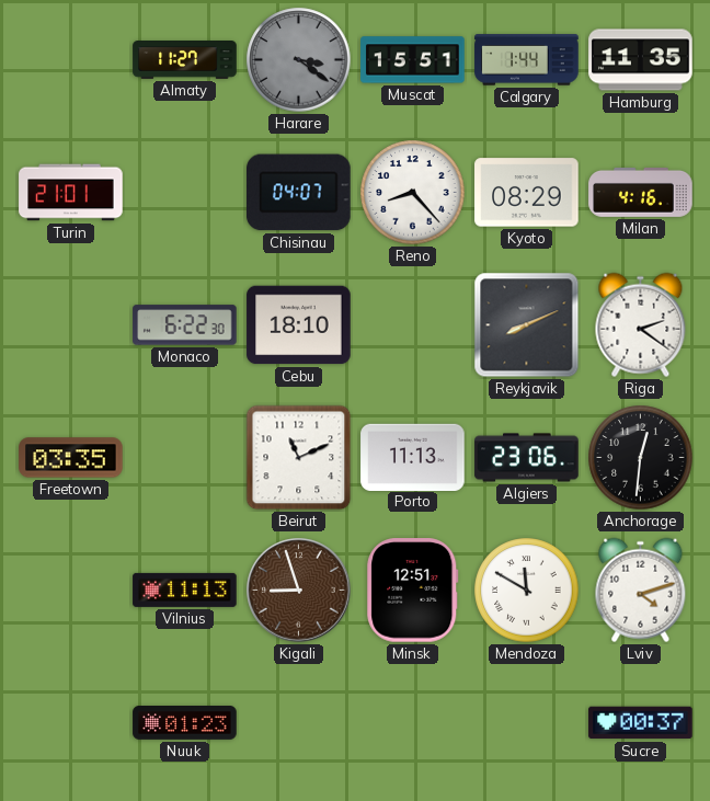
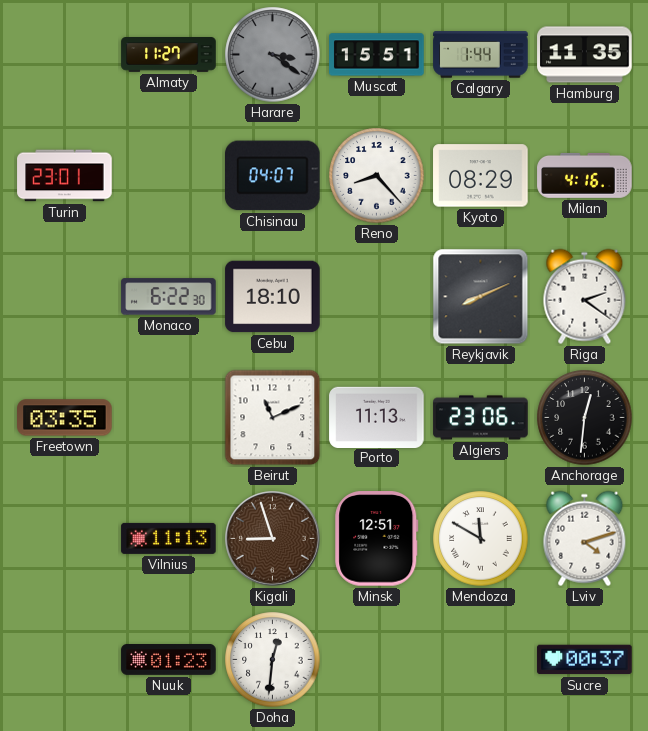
Turin: 21:01 -> 23:01 (65, 176)
Doha: none -> 12:31 (273, 660)
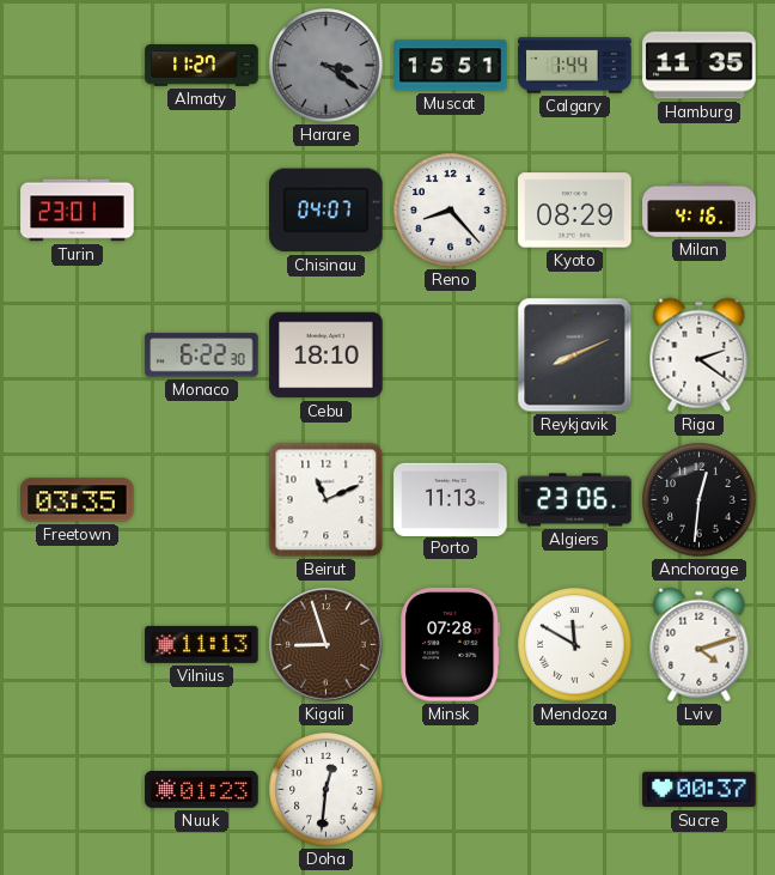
Minsk: 12:51 -> 07:28 (451, 645)
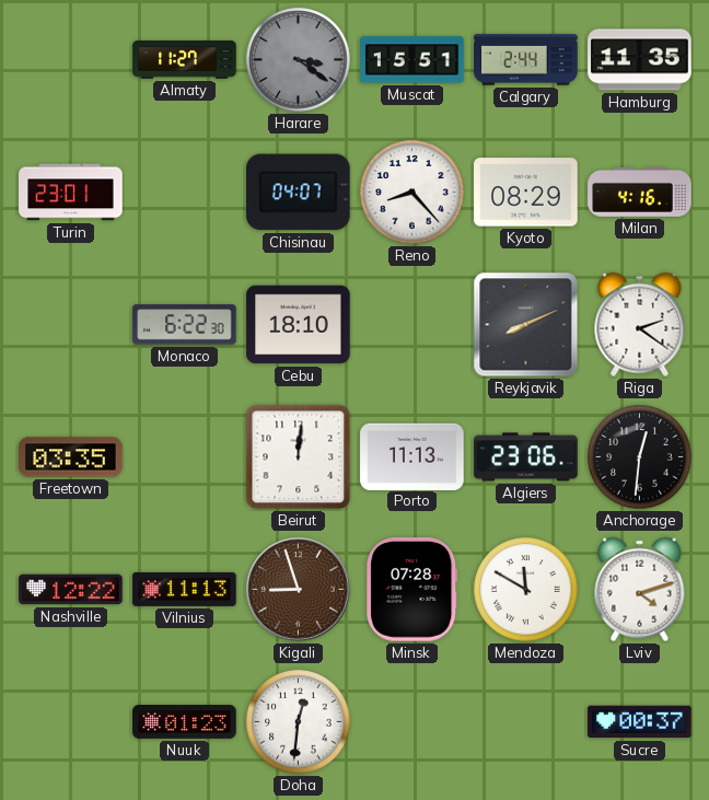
Calgary: 1:44 -> 2:44 (526, 60)
Beirut: 11:11 -> 12:01 (299, 457)
Nashville: none -> 12:22 (71, 590)
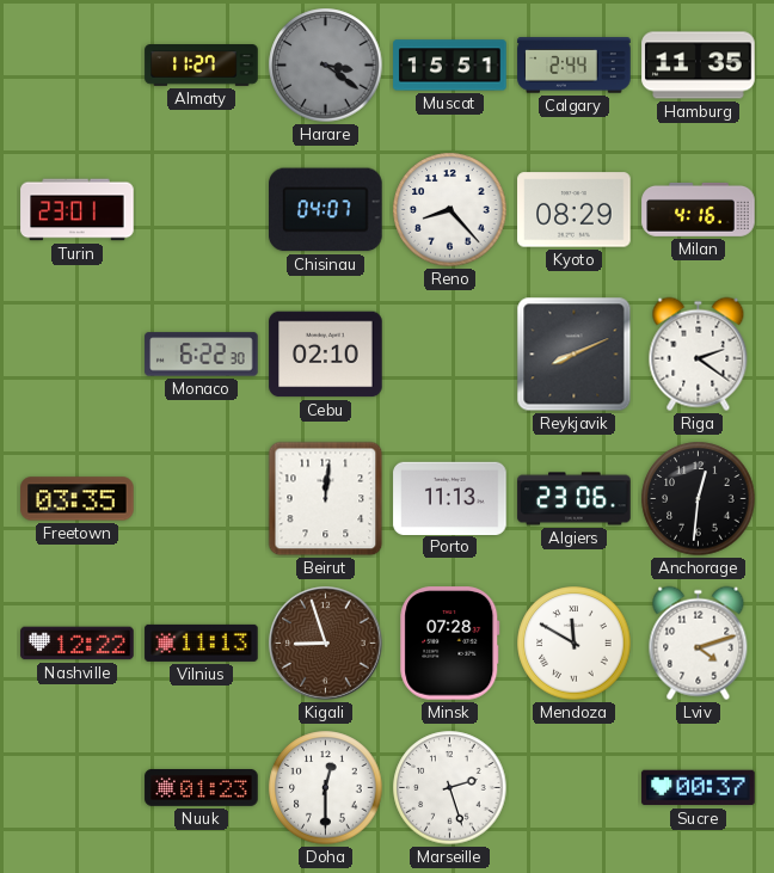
Cebu: 18:10 -> 02:10 (326, 355)
Doha: 12:31 -> 12:30 (326, 788)
Marseille: none -> 2:27 (450, 788)
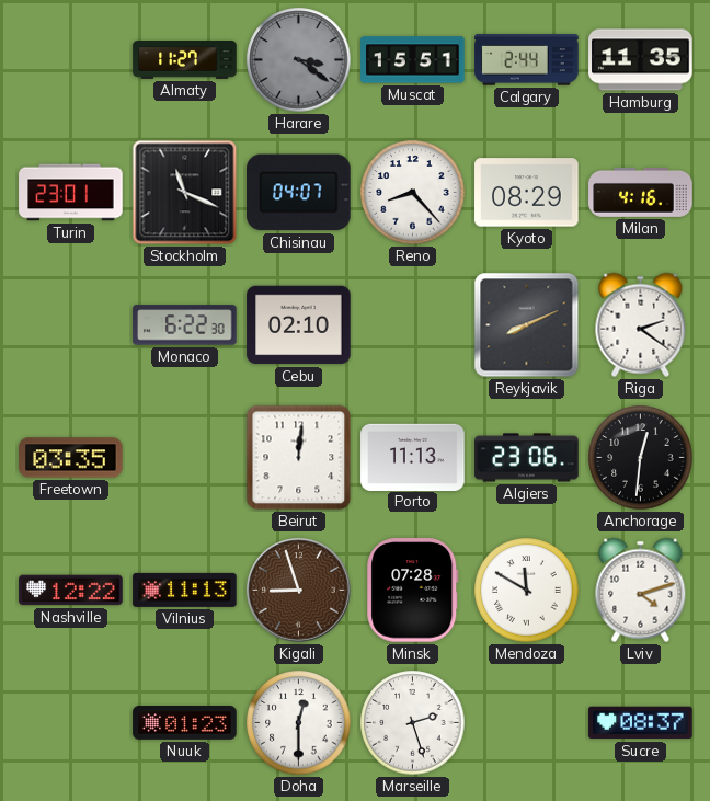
Stockholm: none -> 11:19 (185, 193)
Sucre: 00:37 -> 08:37 (641, 723)
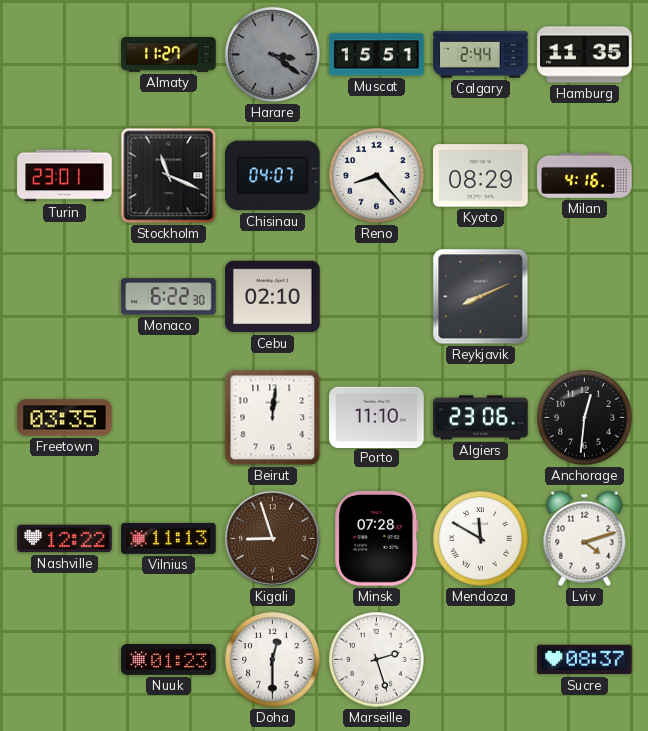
Riga: 2:21 -> none (641, 325)
Porto: 11:13 -> 11:10 (377, 417)
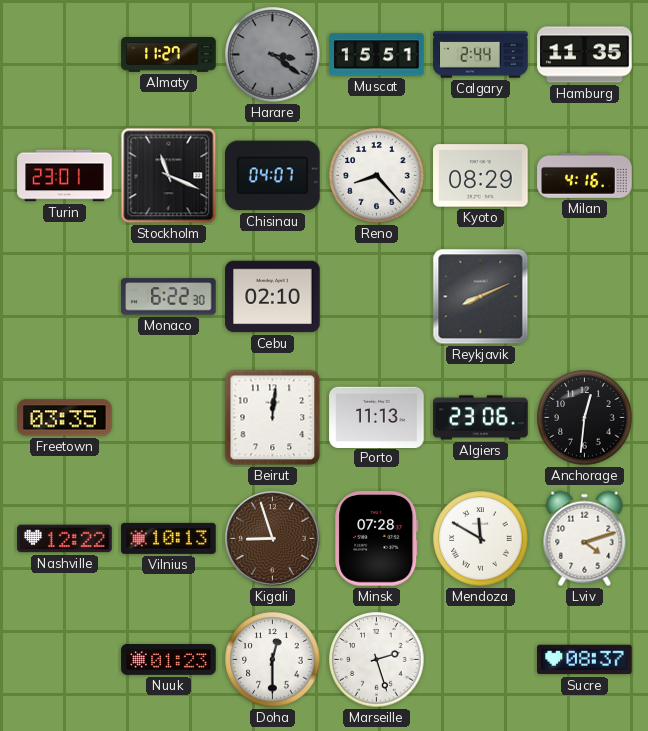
Porto: 11:10 -> 11:13 (377, 417)
Vilnius: 11:13 -> 10:13 (169, 538)
